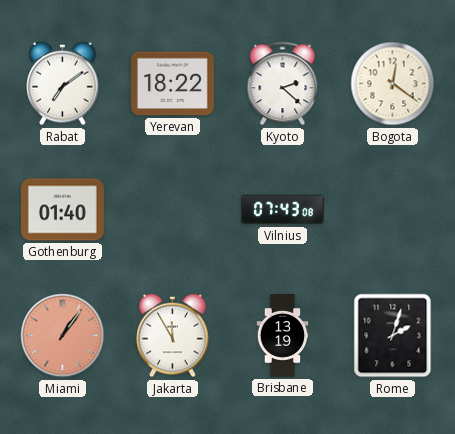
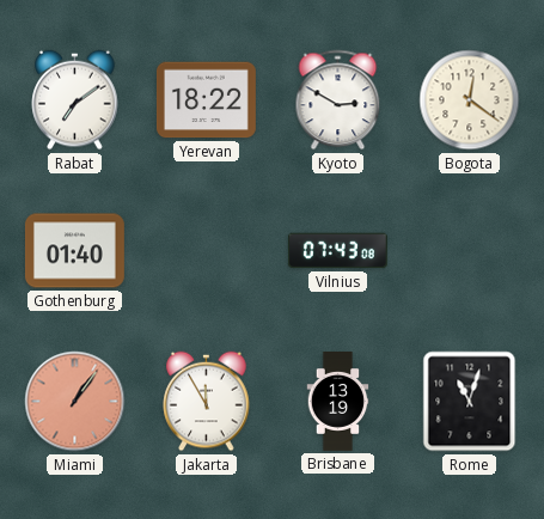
Kyoto: 2:22 -> 2:50 (338, 100)
Rome: 2:03 -> 11:03 (470, 402)
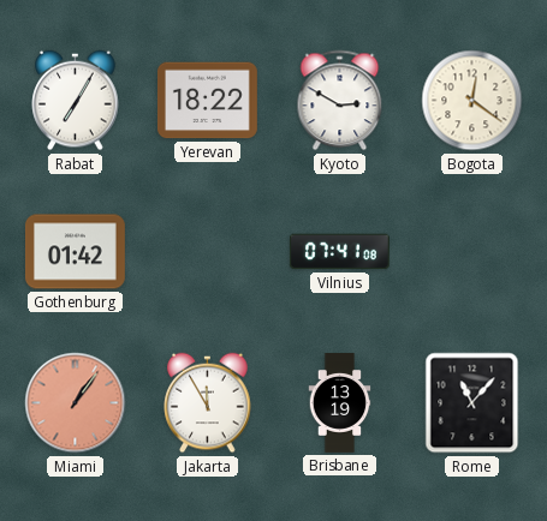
Rabat: 7:09 -> 7:05 (76, 101)
Gothenburg: 01:40 -> 01:42 (75, 252)
Vilnius: 07:43 -> 07:41 (339, 252)
Rome: 11:03 -> 11:07 (472, 403)
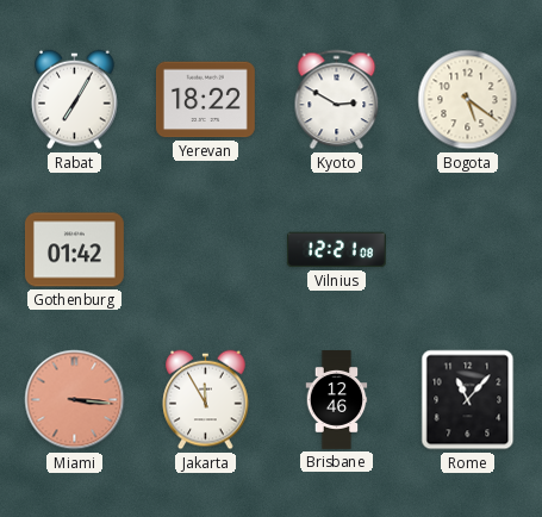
Bogota: 12:21 -> 5:21 (468, 100)
Vilnius: 07:41 -> 12:21 (336, 250)
Miami: 1:06 -> 3:16 (75, 400)
Brisbane: 13:19 -> 12:46 (337, 400)
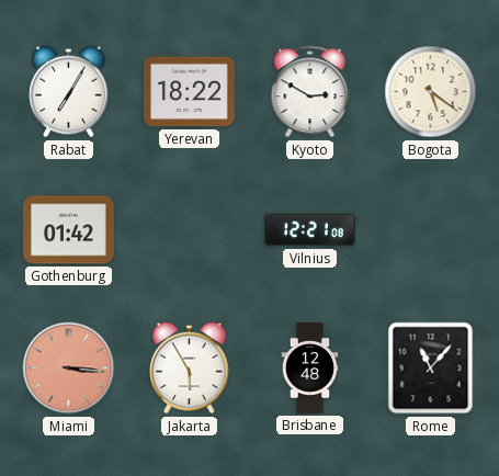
Jakarta: 11:55 -> 5:55 (190, 369)
Brisbane: 12:46 -> 12:48 (310, 369)
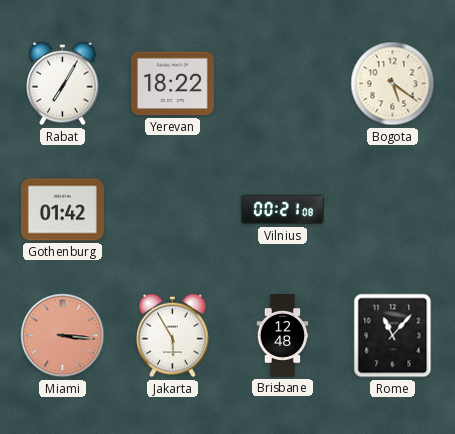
Kyoto: 2:50 -> none (310, 92)
Vilnius: 12:21 -> 00:21 (282, 210)
